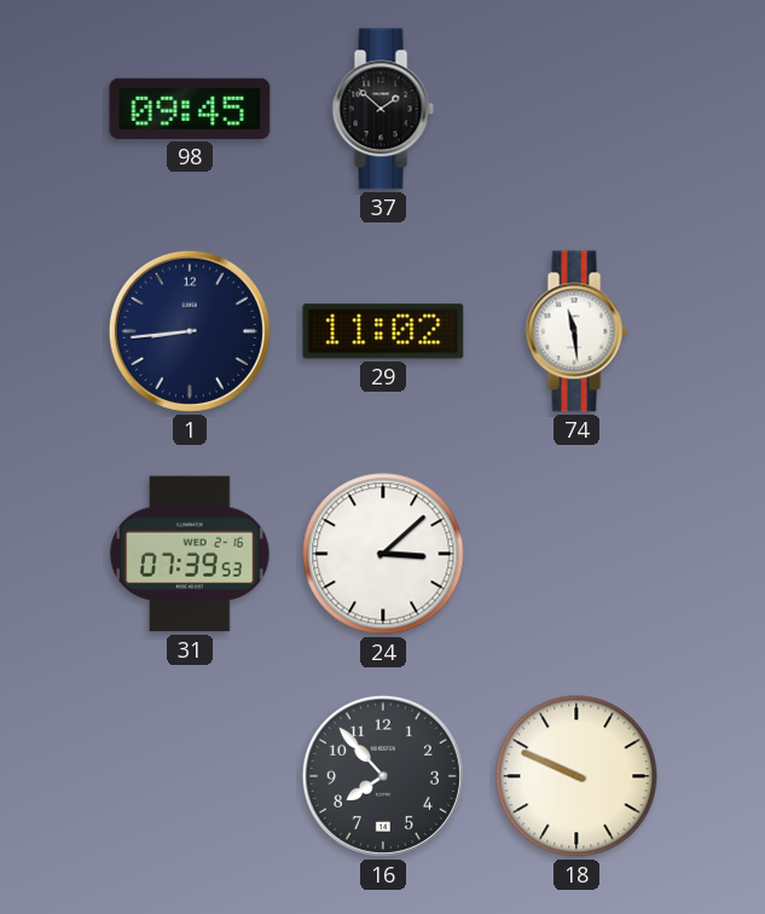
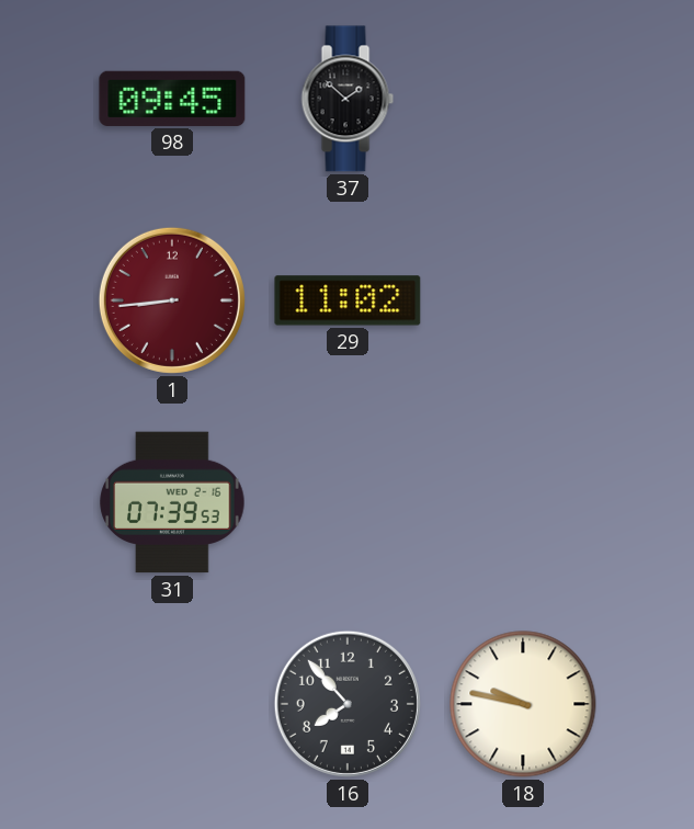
1 dial: navy -> burgundy (172, 300)
74: 11:29 -> none (576, 331)
24: 3:08 -> none (383, 554)
18: 9:49 -> 9:47 (523, 704)
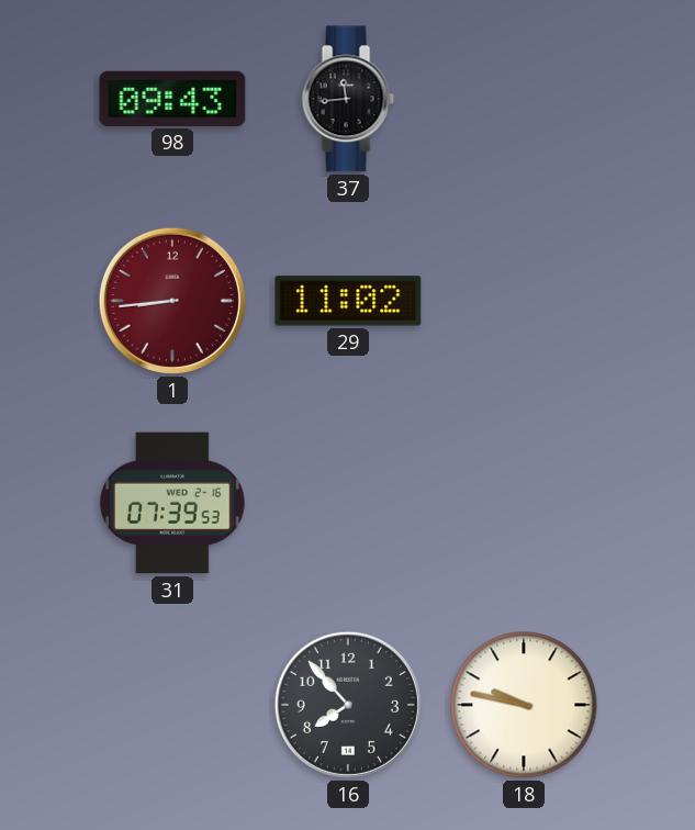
98: 09:45 -> 09:43 (172, 99)
37: 1:52 -> 11:44 (348, 99)
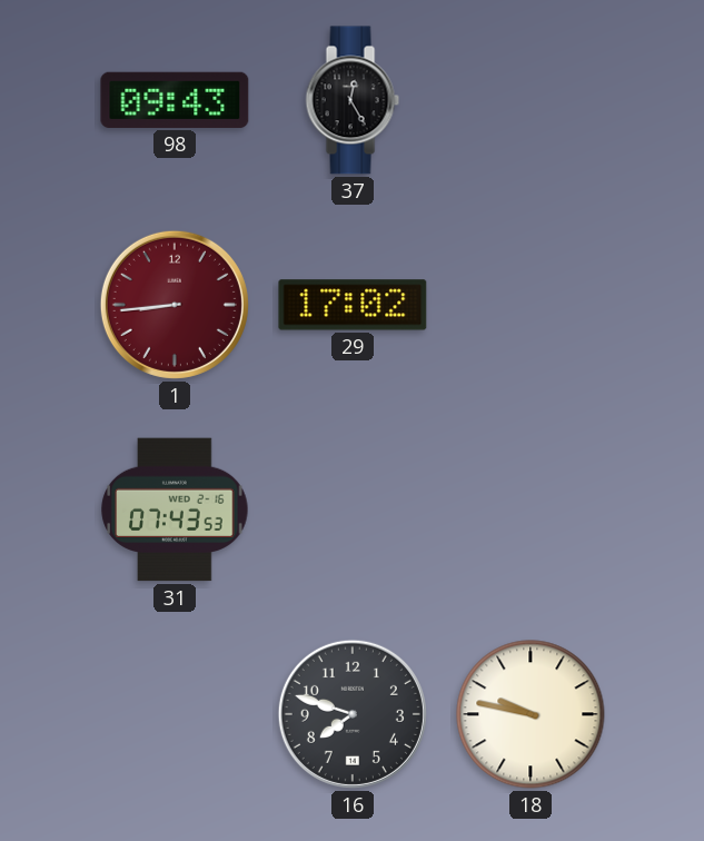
37: 11:44 -> 12:25 (353, 100)
29: 11:02 -> 17:02 (353, 305)
31: 07:39 -> 07:43 (175, 509)
16: 7:53 -> 7:48 (353, 714)
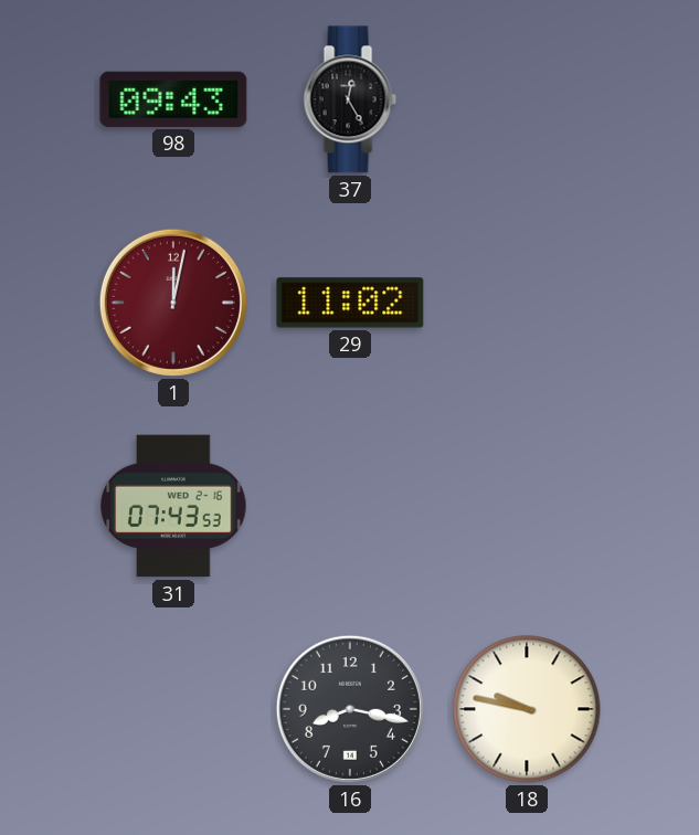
1: 8:44 -> 12:02 (173, 303)
29: 17:02 -> 11:02 (350, 303)
16: 7:48 -> 8:17 (350, 709)
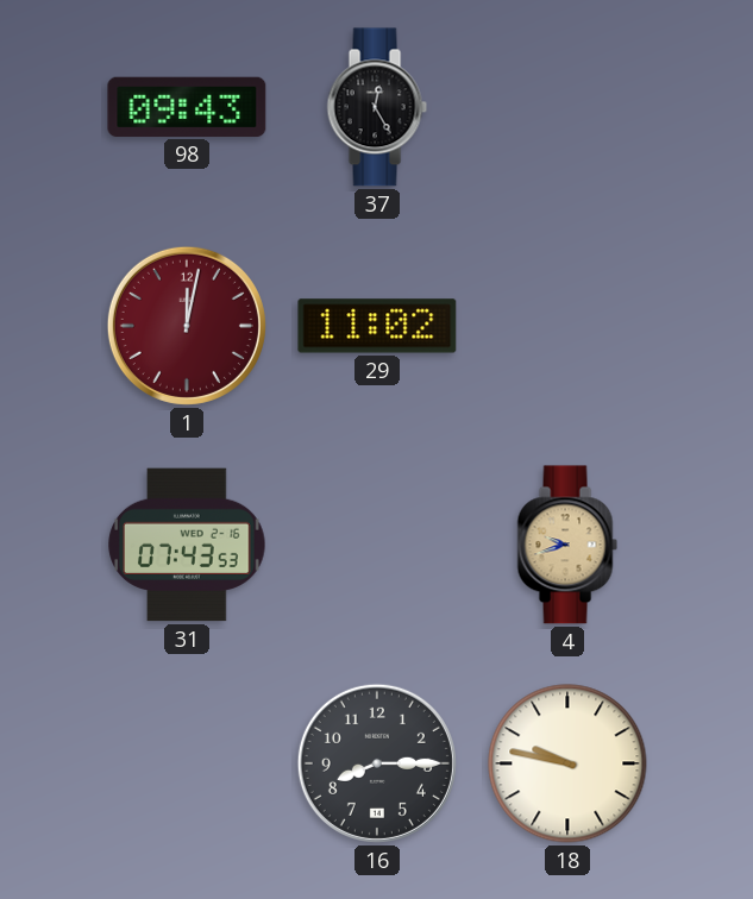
4: none -> 9:42 (567, 545)
16: 8:17 -> 8:15 (377, 763)
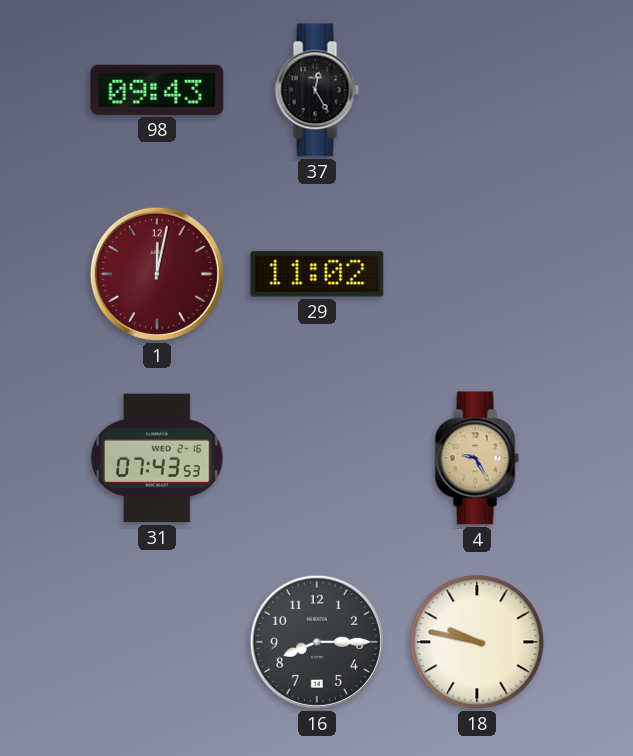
4: 9:42 -> 9:25 (477, 458)
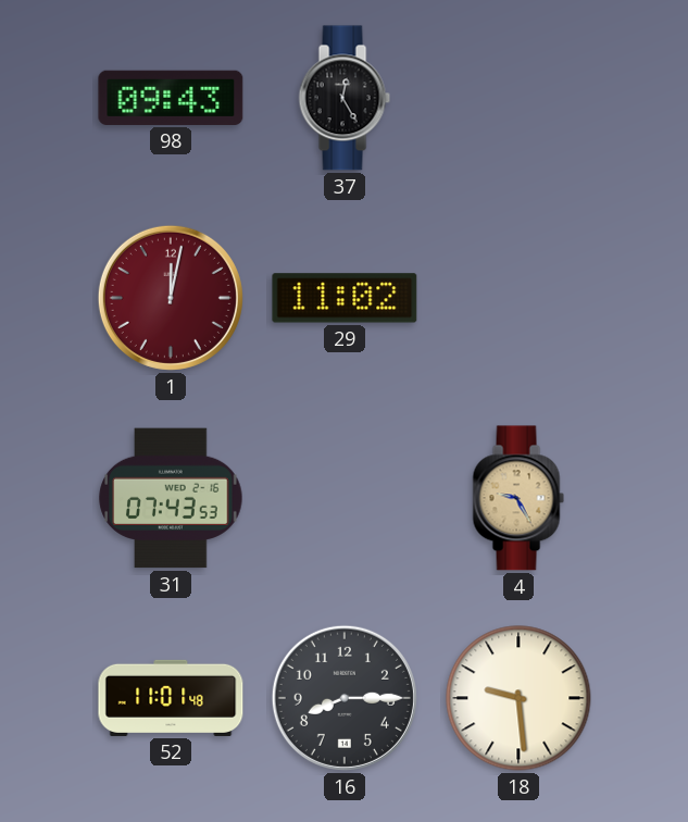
52: none -> 11:01 (171, 698)
18: 9:47 -> 9:29 (518, 698)
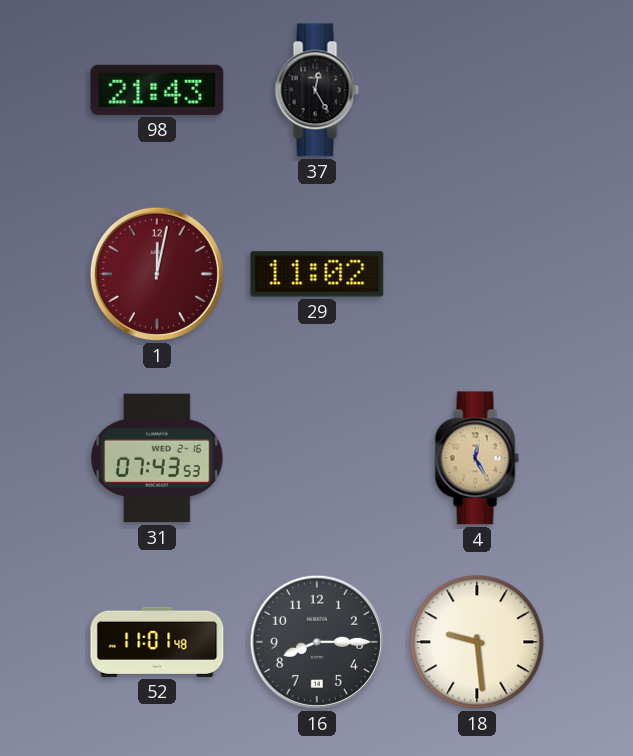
98: 09:43 -> 21:43 (157, 90)
4: 9:25 -> 12:25 (477, 458)
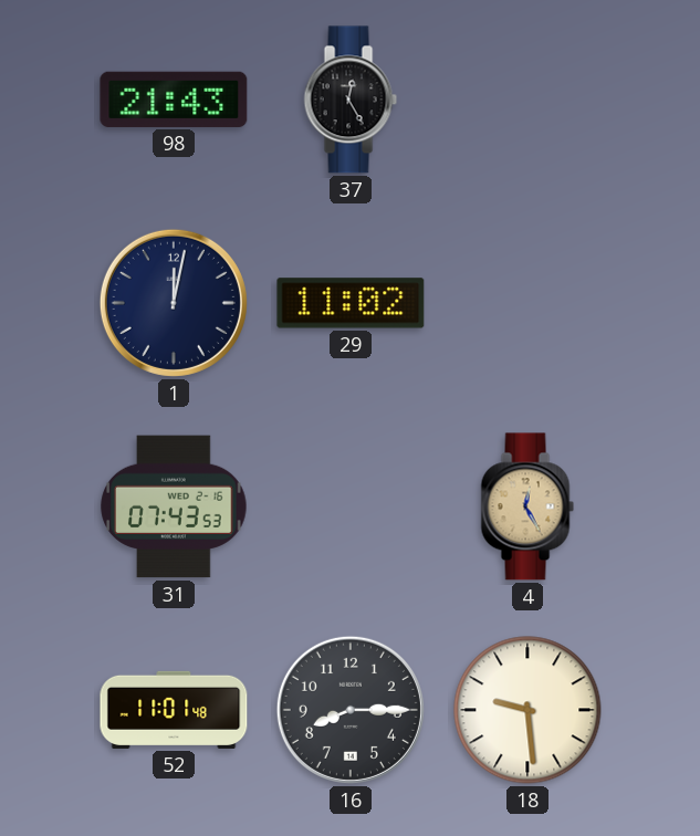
1 dial: burgundy -> navy (174, 303)
